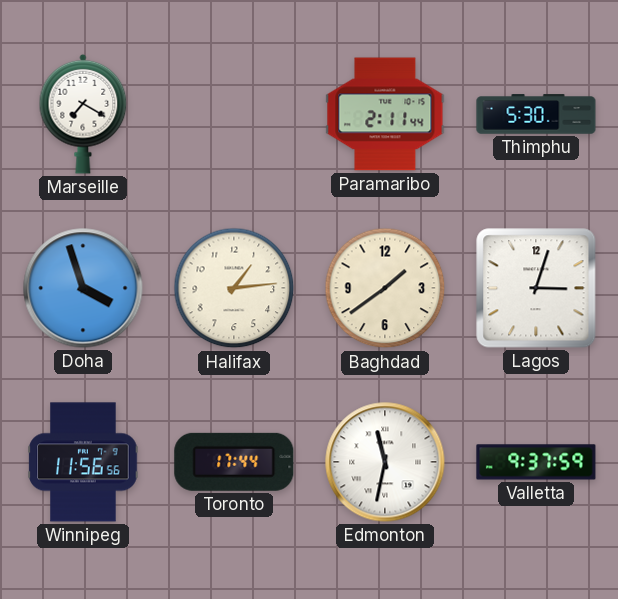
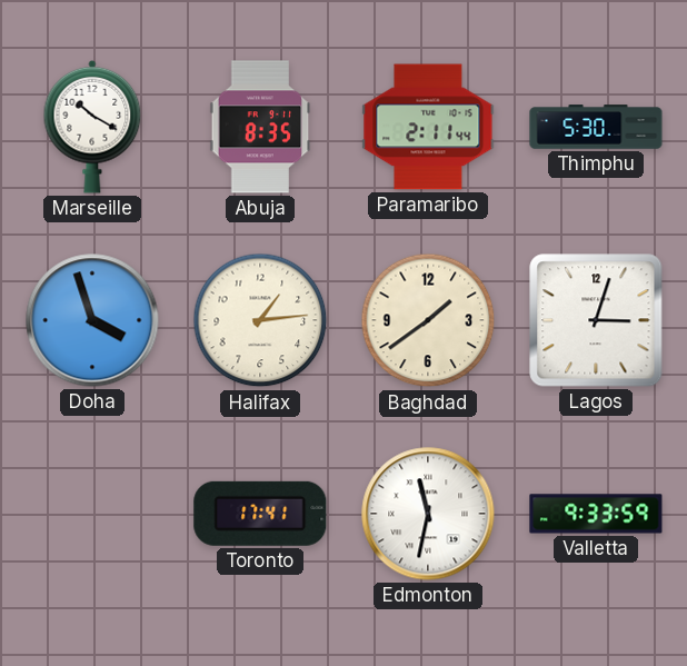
Marseille: 7:20 -> 10:20 (92, 127)
Abuja: none -> 8:35 (260, 127)
Winnipeg: 11:56 -> none (83, 462)
Toronto: 17:44 -> 17:41 (260, 514)
Valletta: 9:37 -> 9:33 (596, 514)
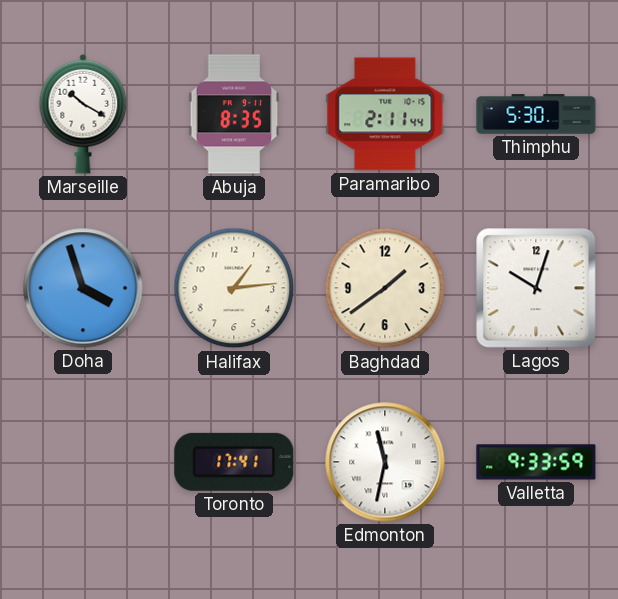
Lagos: 3:03 -> 10:03 (536, 288)
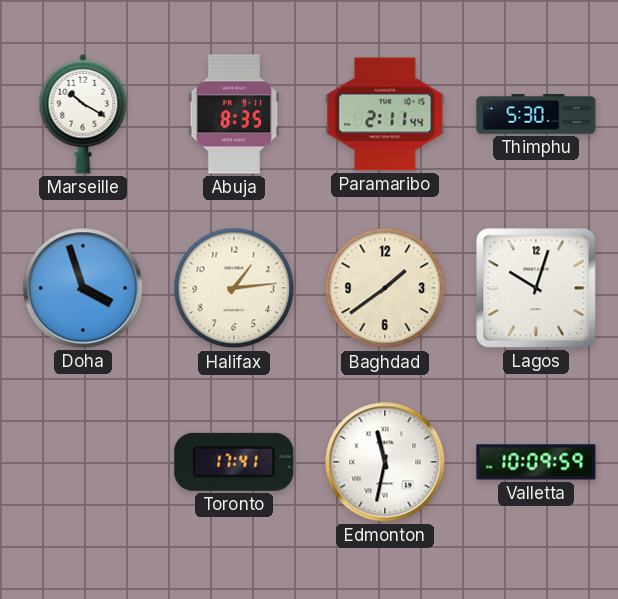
Valletta: 9:33 -> 10:09 (536, 462)
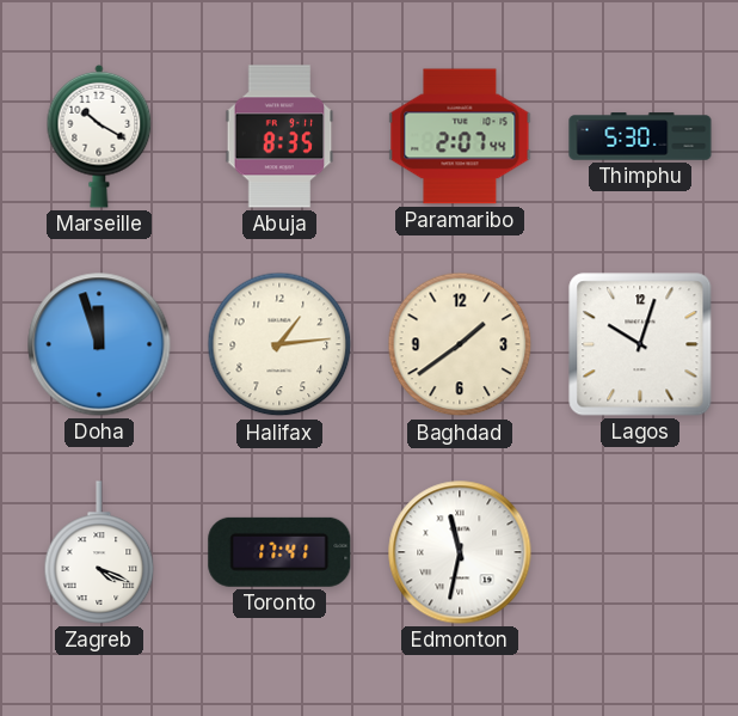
Paramaribo: 2:11 -> 2:07 (460, 136)
Doha: 3:57 -> 11:57 (99, 344)
Zagreb: none -> 4:19 (99, 552)
Valletta: 10:09 -> none (536, 462)
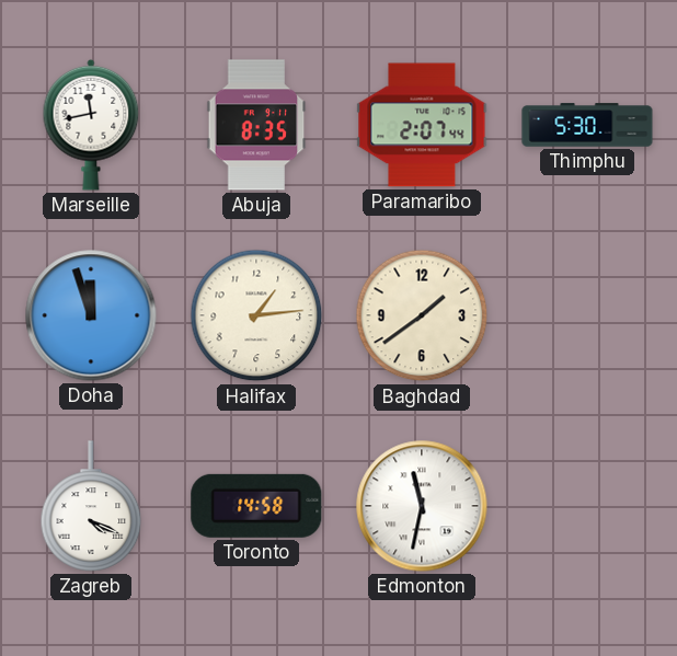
Marseille: 10:20 -> 11:43 (91, 125)
Lagos: 10:03 -> none (640, 344)
Toronto: 17:41 -> 14:58 (256, 506)
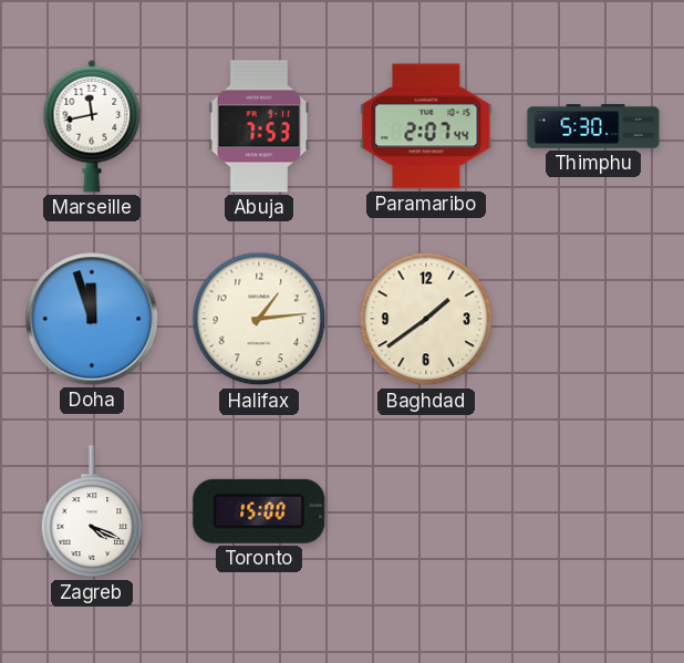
Abuja: 8:35 -> 7:53 (259, 126)
Toronto: 14:58 -> 15:00 (259, 511)
Edmonton: 11:32 -> none (422, 506)
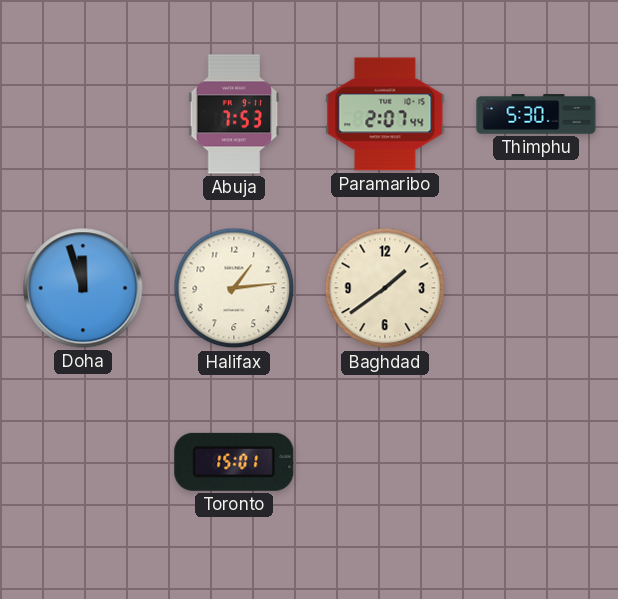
Marseille: 11:43 -> none (92, 126)
Zagreb: 4:19 -> none (92, 511)
Toronto: 15:00 -> 15:01 (234, 462)
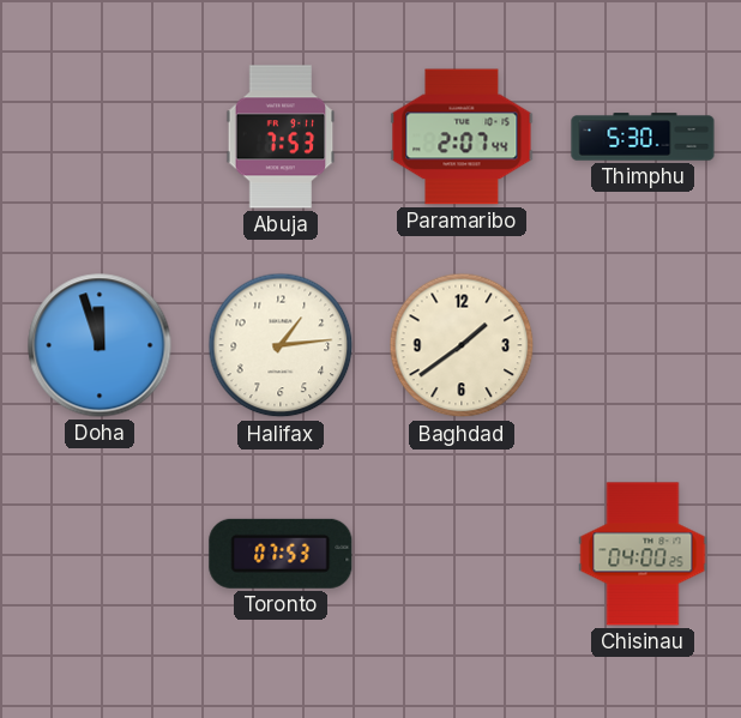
Toronto: 15:01 -> 07:53 (281, 554)
Chisinau: none -> 04:00 (643, 554)
